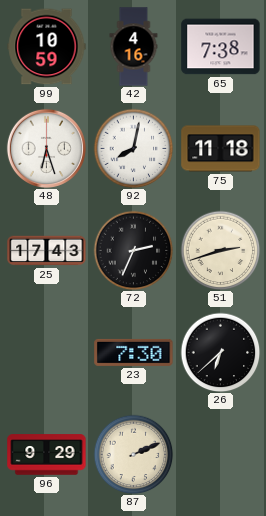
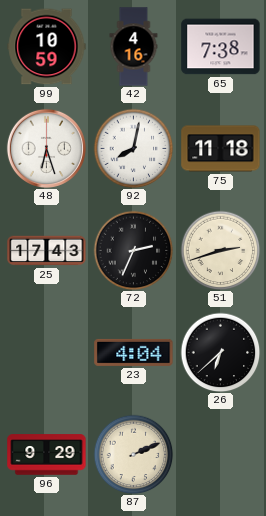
23: 7:30 -> 4:04 (134, 352)
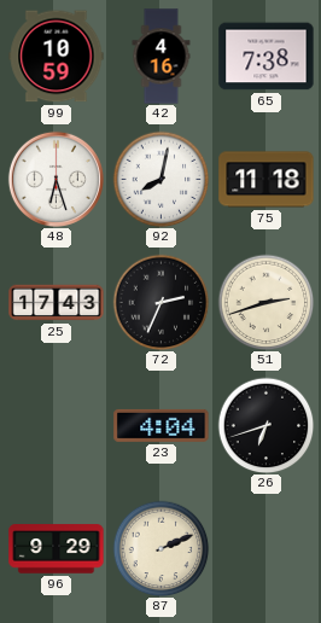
26: 6:38 -> 6:42 (265, 425)
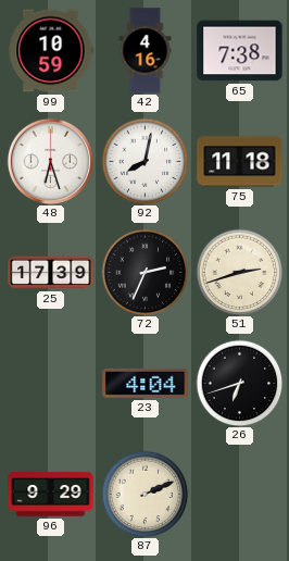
25: 17:43 -> 17:39 (51, 273)
